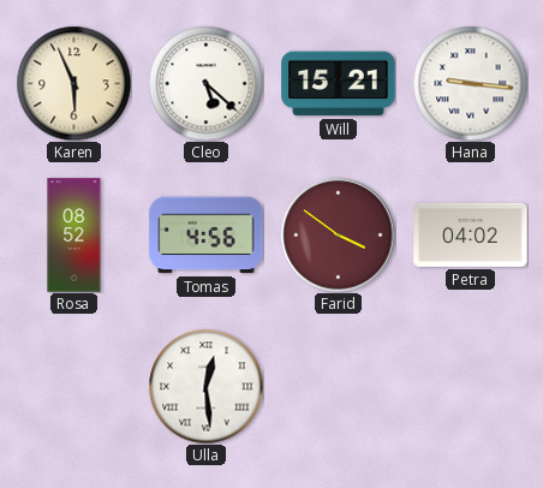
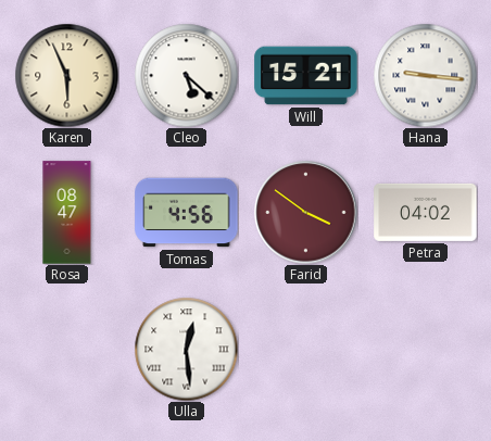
Rosa: 08:52 -> 08:47 (67, 213)
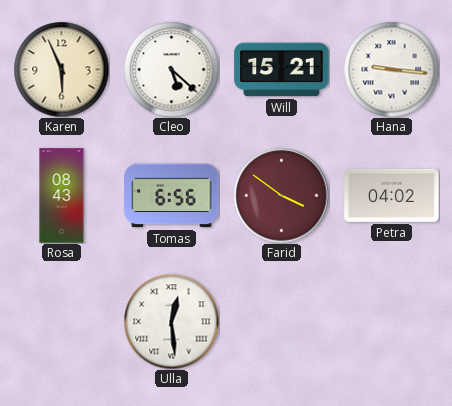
Rosa: 08:47 -> 08:43 (62, 196)
Tomas: 4:56 -> 6:56 (172, 196)
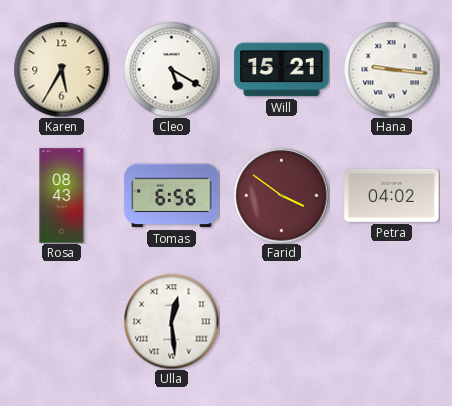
Karen: 5:56 -> 5:35 (61, 69)
Cleo: 5:22 -> 5:20 (171, 69)
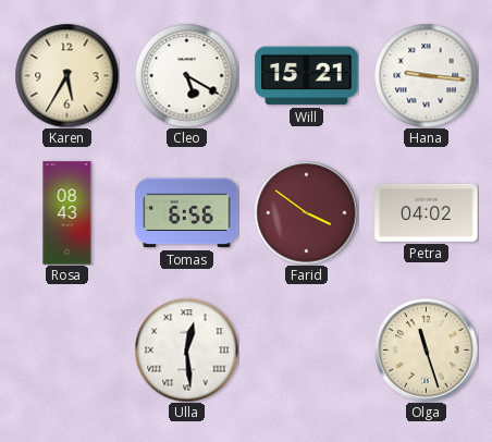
Olga: none -> 11:27 (427, 351)
